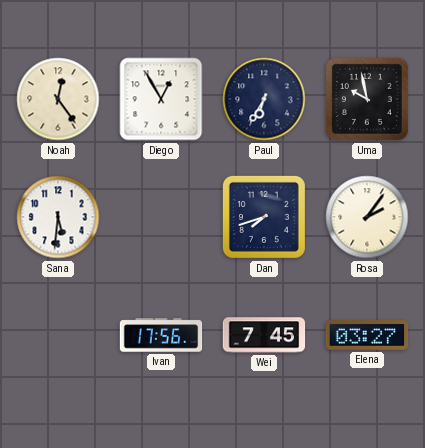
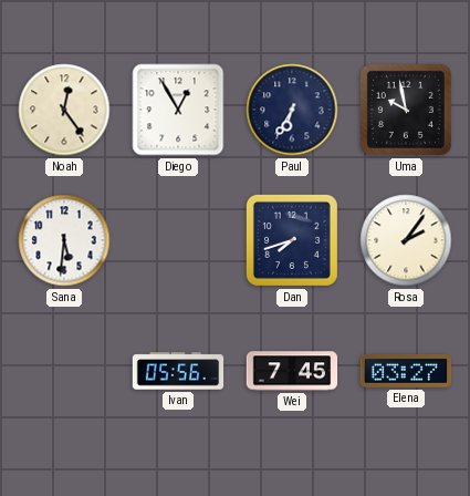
Ivan: 17:56 -> 05:56 (178, 371)
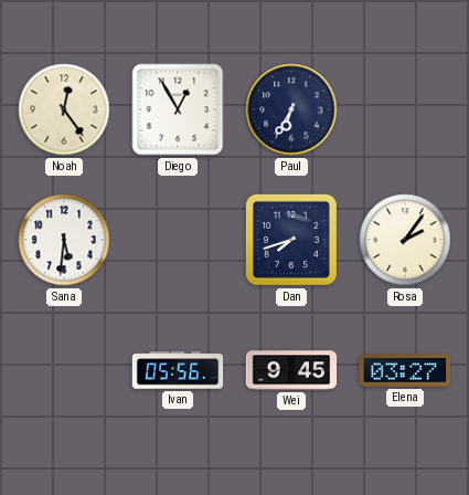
Uma: 9:58 -> none (406, 110)
Wei: 7:45 -> 9:45 (291, 370)
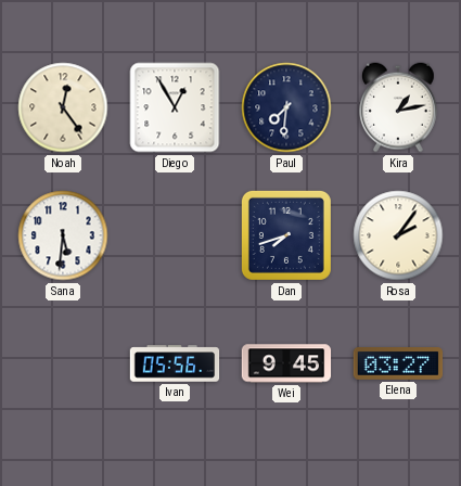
Paul: 6:35 -> 7:31 (286, 107)
Kira: none -> 1:13 (399, 107)
